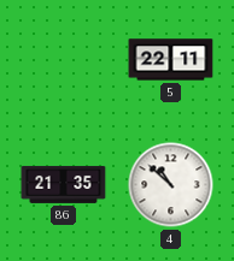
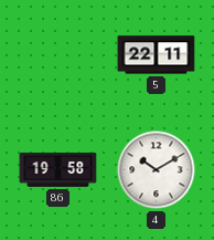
86: 21:35 -> 19:58 (58, 169)
4: 10:52 -> 10:10 (157, 170)
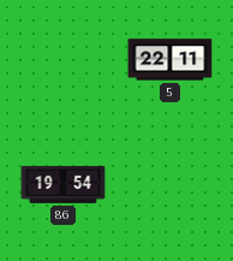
86: 19:58 -> 19:54 (64, 184)
4: 10:10 -> none (157, 170)
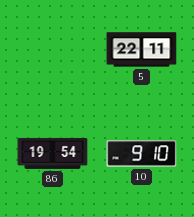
10: none -> 9:10 (142, 154)
